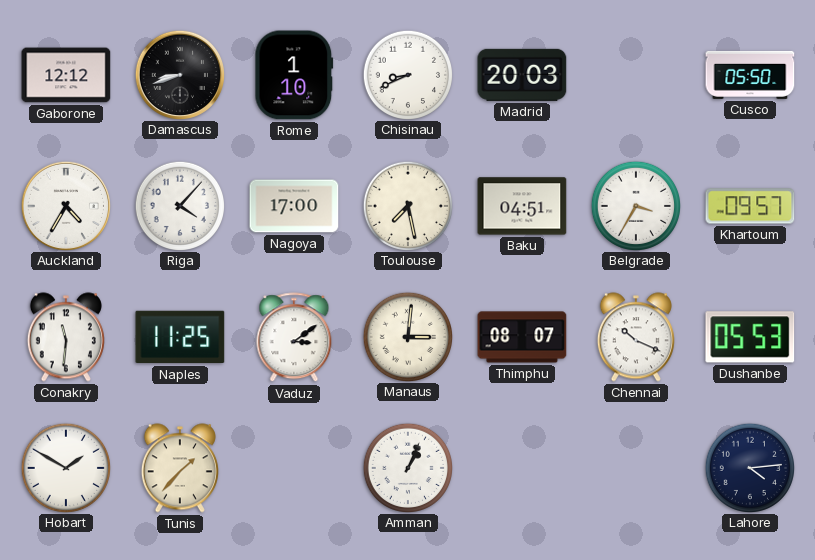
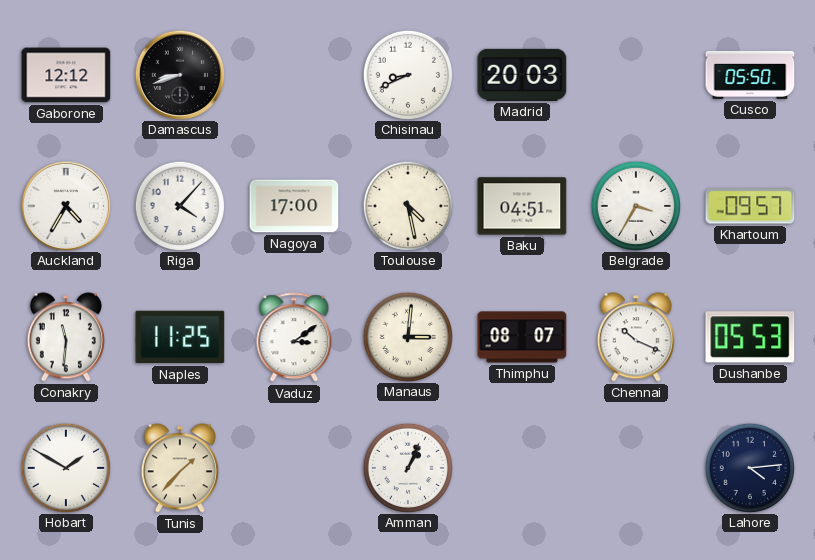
Rome: 1:10 -> none (294, 75)
Toulouse: 7:28 -> 4:28 (407, 205)
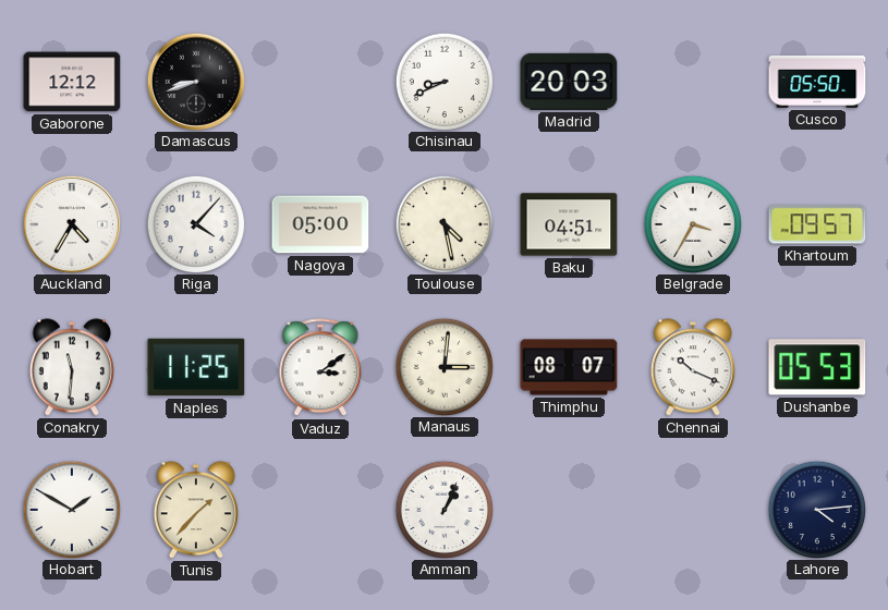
Nagoya: 17:00 -> 05:00 (320, 224)
